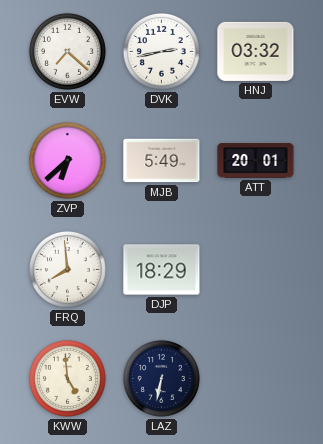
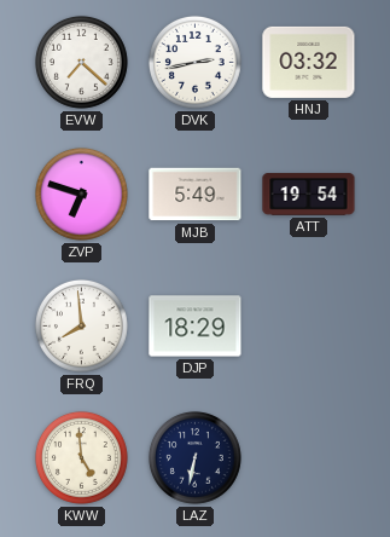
ZVP: 6:38 -> 6:48 (81, 194)
ATT: 20:01 -> 19:54 (309, 195)
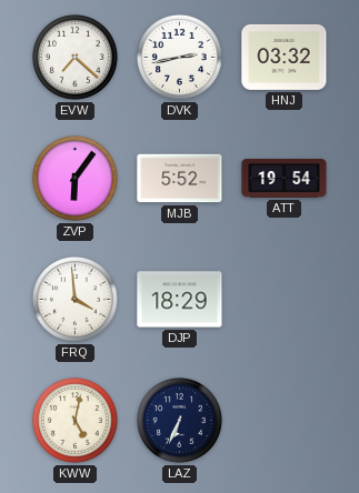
ZVP: 6:48 -> 6:06 (74, 178)
MJB: 5:49 -> 5:52 (180, 179)
FRQ: 7:59 -> 3:59 (74, 299)
KWW: 4:59 -> 5:02 (74, 420)
LAZ: 6:32 -> 6:34 (179, 420)
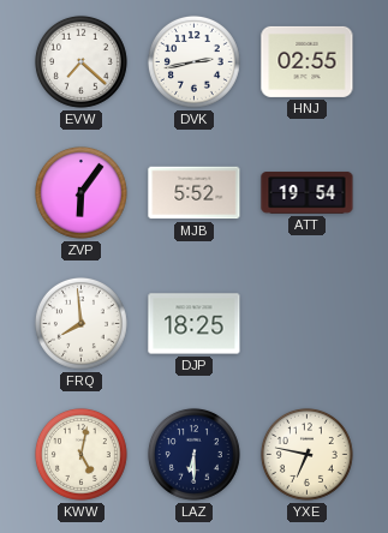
HNJ: 03:32 -> 02:55 (308, 61)
FRQ: 3:59 -> 7:59 (80, 323)
DJP: 18:29 -> 18:25 (195, 324)
LAZ: 6:34 -> 6:30 (193, 454)
YXE: none -> 6:47 (306, 454)
